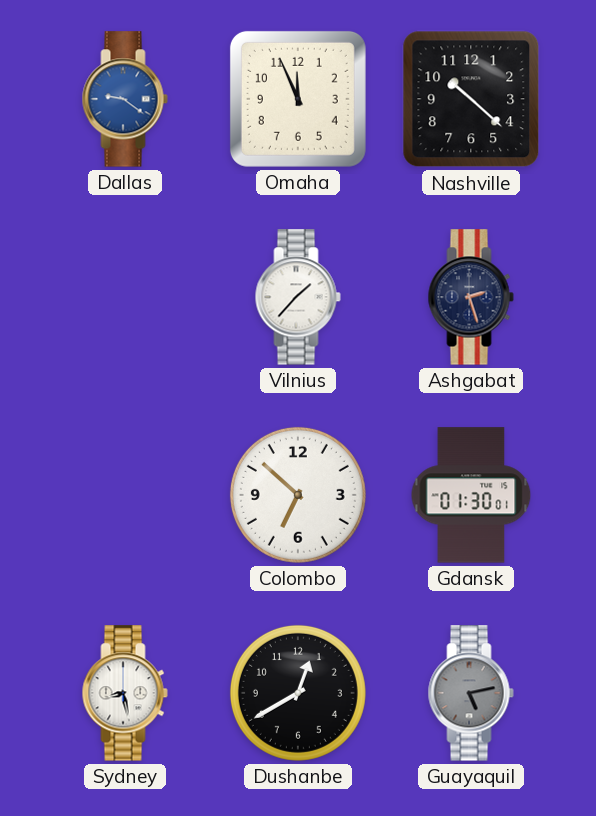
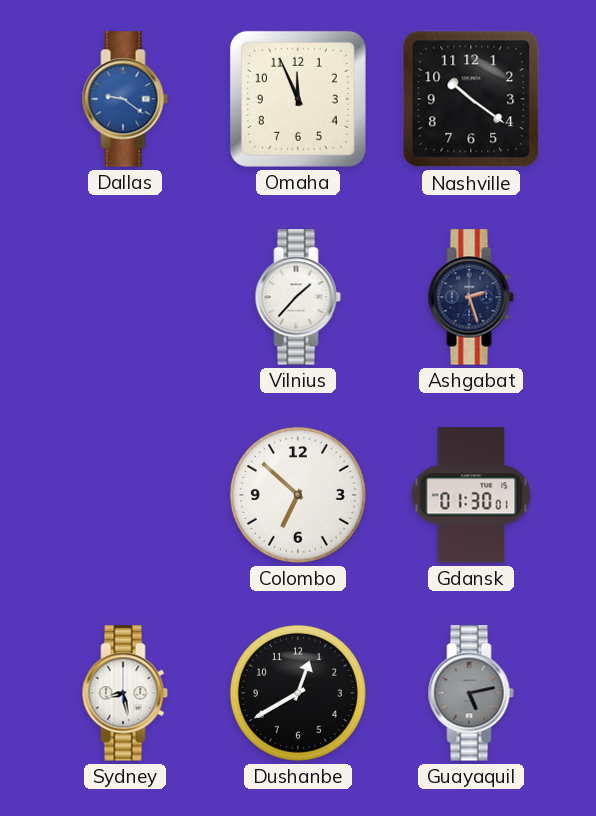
Nashville: 10:22 -> 10:21 (471, 99)
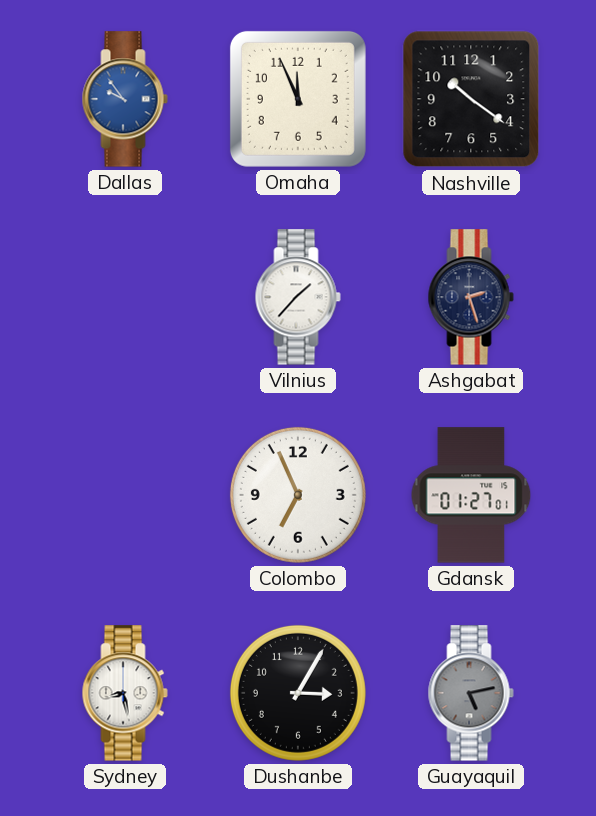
Dallas: 9:21 -> 9:54 (125, 99)
Colombo: 6:52 -> 6:56 (298, 495)
Gdansk: 01:30 -> 01:27 (471, 495)
Dushanbe: 12:40 -> 3:05 (298, 693)
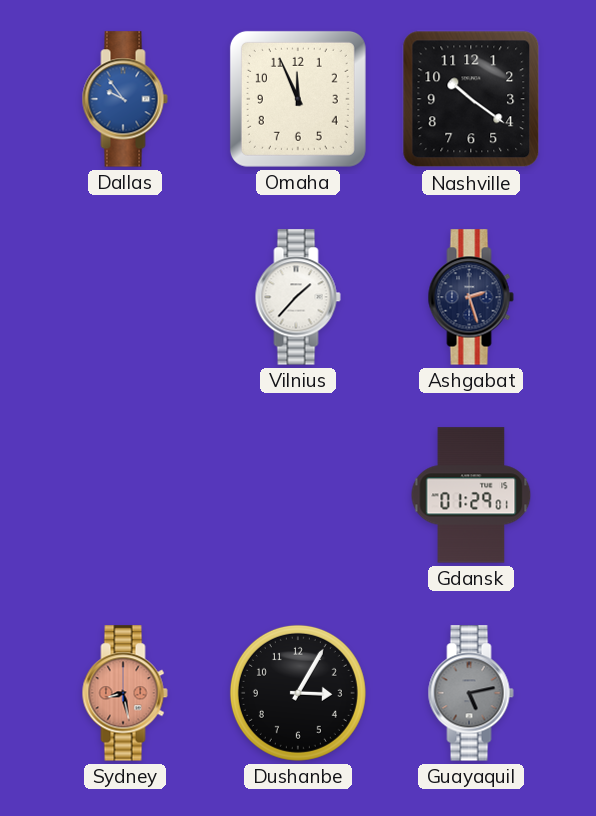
Colombo: 6:56 -> none (298, 495)
Gdansk: 01:27 -> 01:29 (471, 495)
Sydney dial: white -> salmon (125, 693)
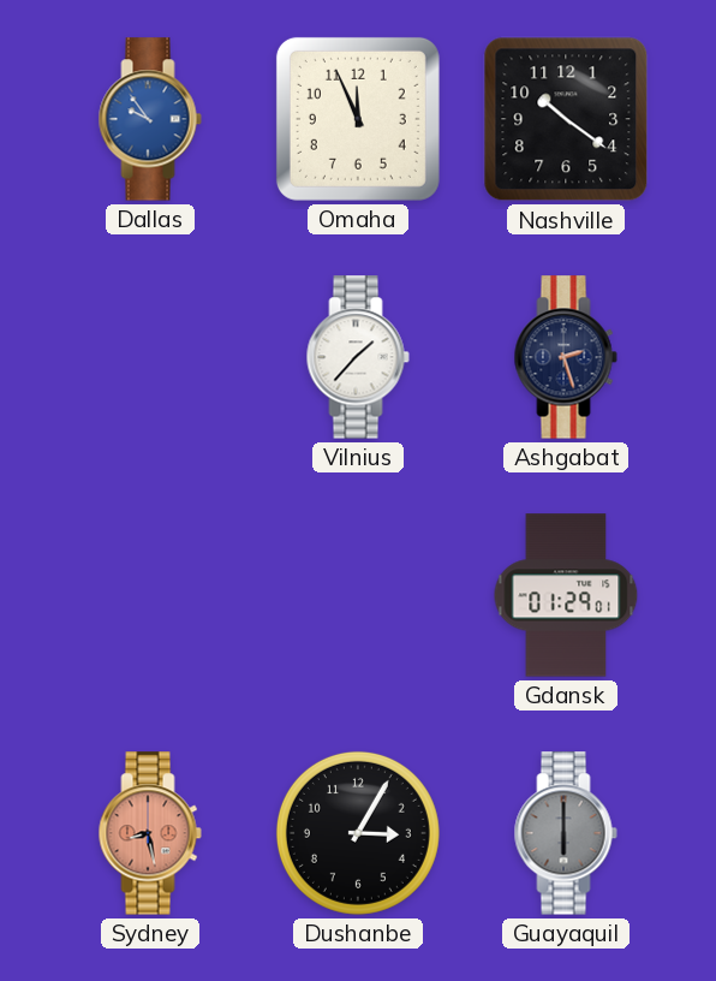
Guayaquil: 5:13 -> 6:00 (566, 833)
